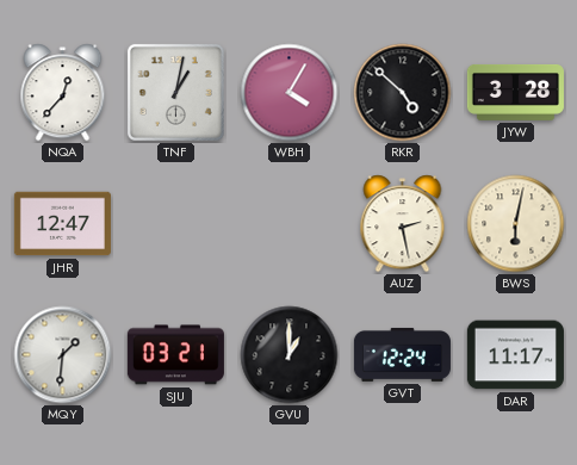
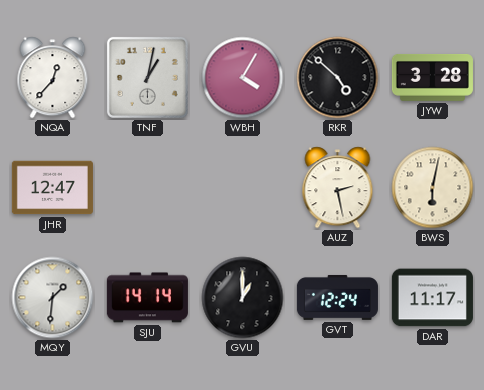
SJU: 03:21 -> 14:14 (147, 298)
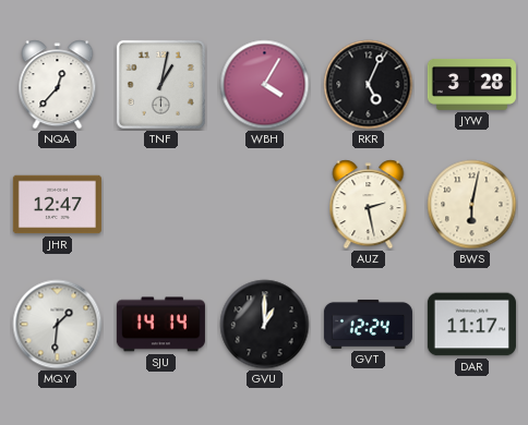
RKR: 4:52 -> 5:04 (369, 85)
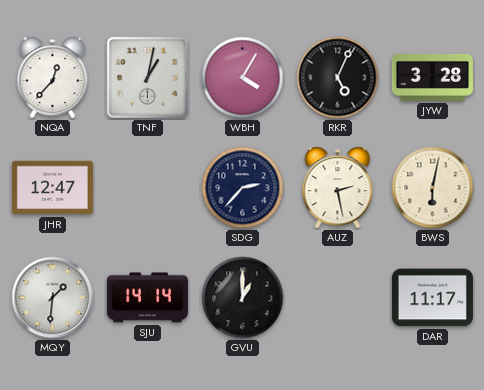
SDG: none -> 2:37 (243, 188)
GVT: 12:24 -> none (368, 324)
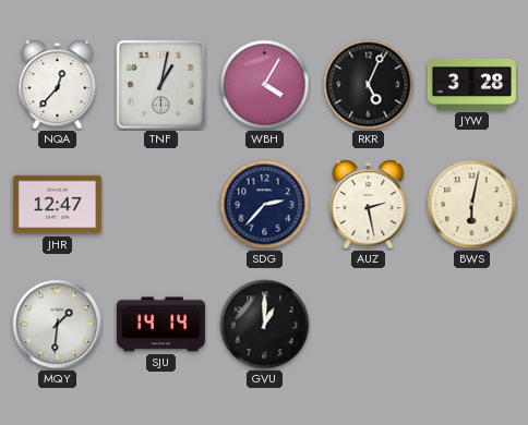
DAR: 11:17 -> none (432, 298)
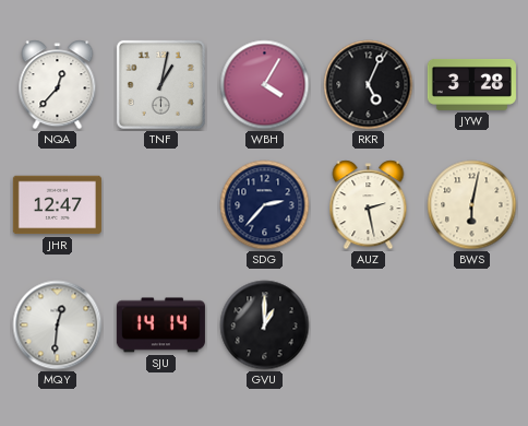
MQY: 1:31 -> 12:31 (58, 326)
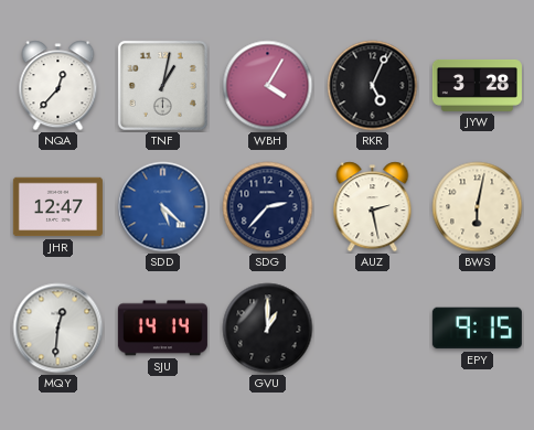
SDD: none -> 5:22 (163, 207)
EPY: none -> 9:15 (477, 329)
